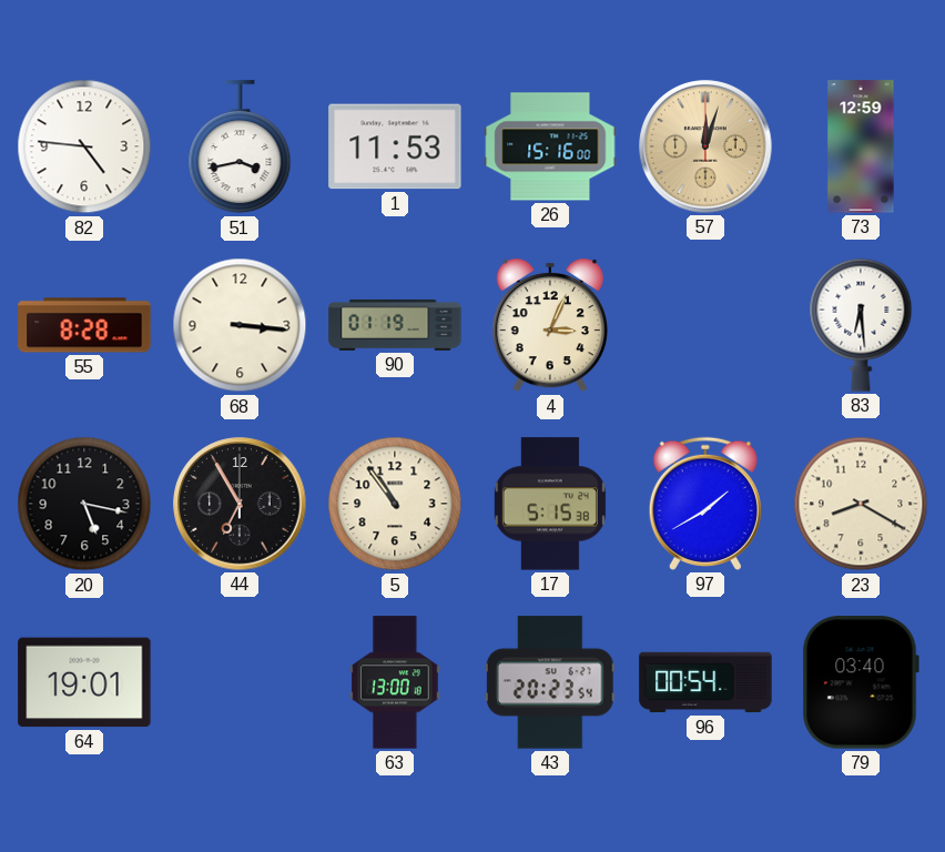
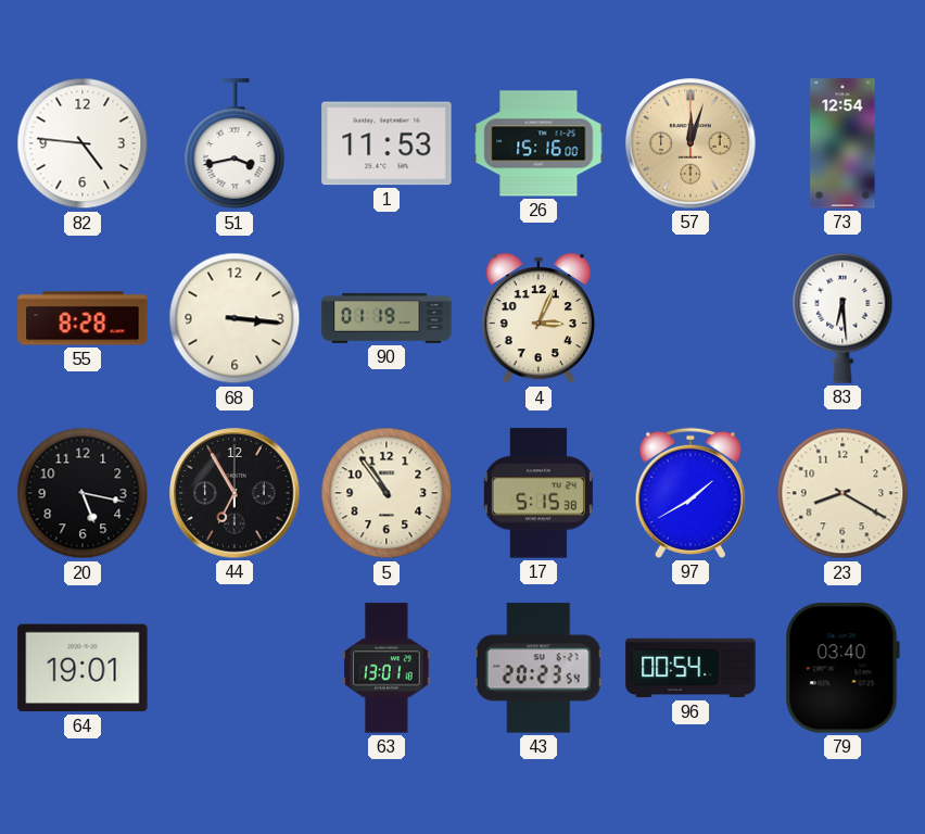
73: 12:59 -> 12:54 (842, 143)
63: 13:00 -> 13:01 (387, 668)
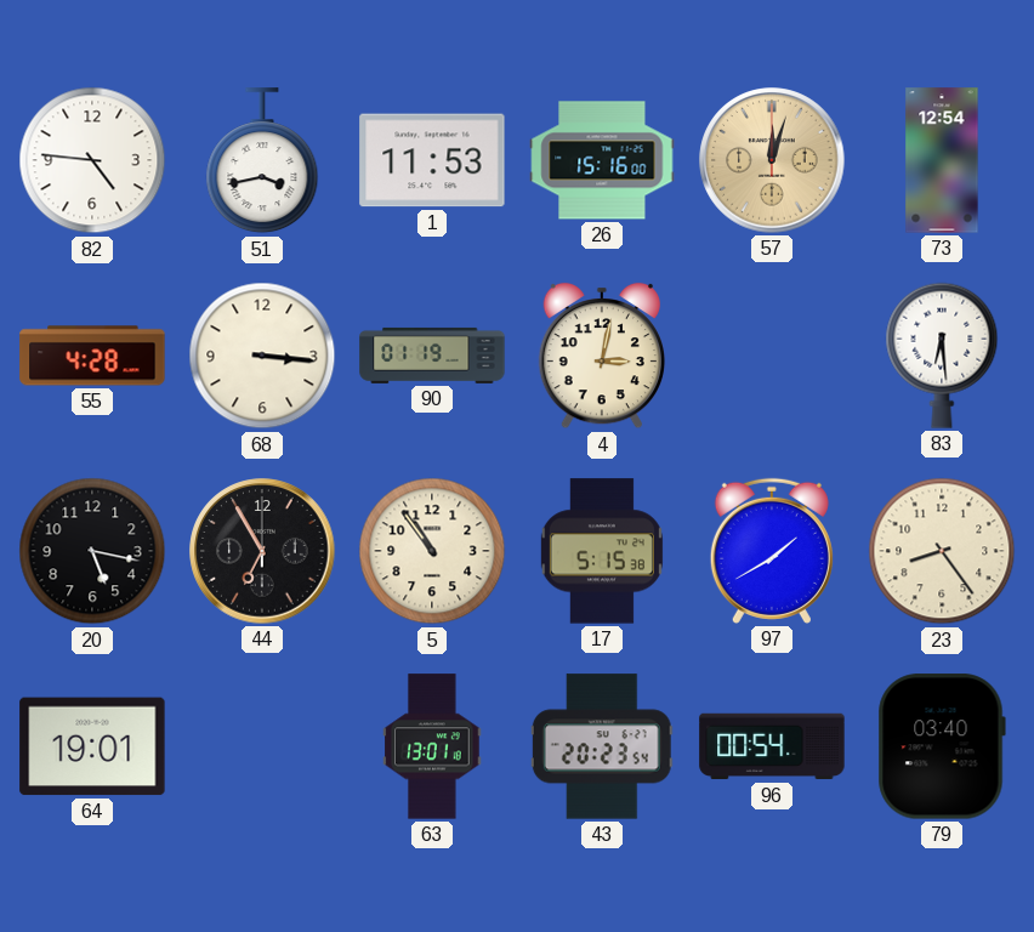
55: 8:28 -> 4:28 (92, 356)
4: 3:04 -> 3:02 (601, 356)
23: 8:20 -> 8:24 (942, 551)
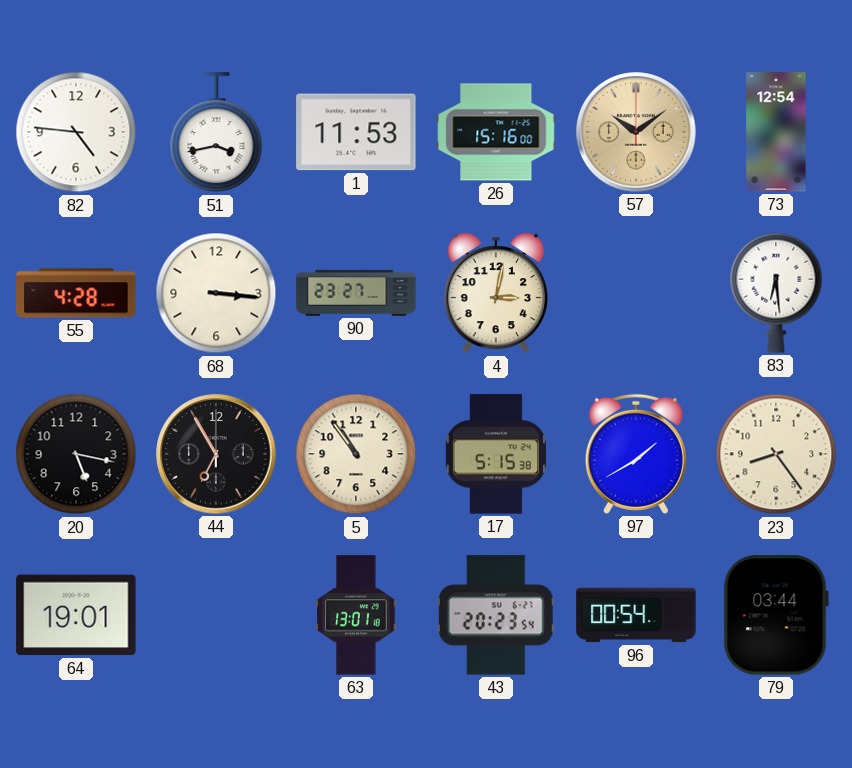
57: 12:03 -> 10:09 (636, 132)
90: 01:19 -> 23:27 (356, 293)
79: 03:40 -> 03:44 (776, 615)
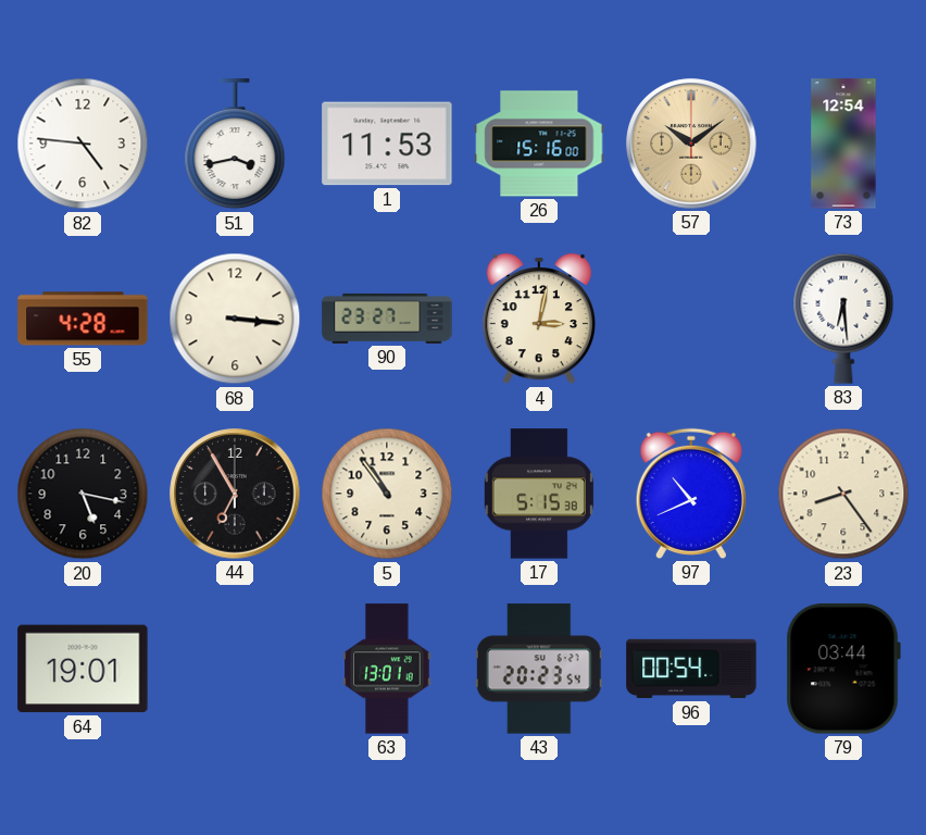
97: 1:40 -> 10:41 (691, 494)
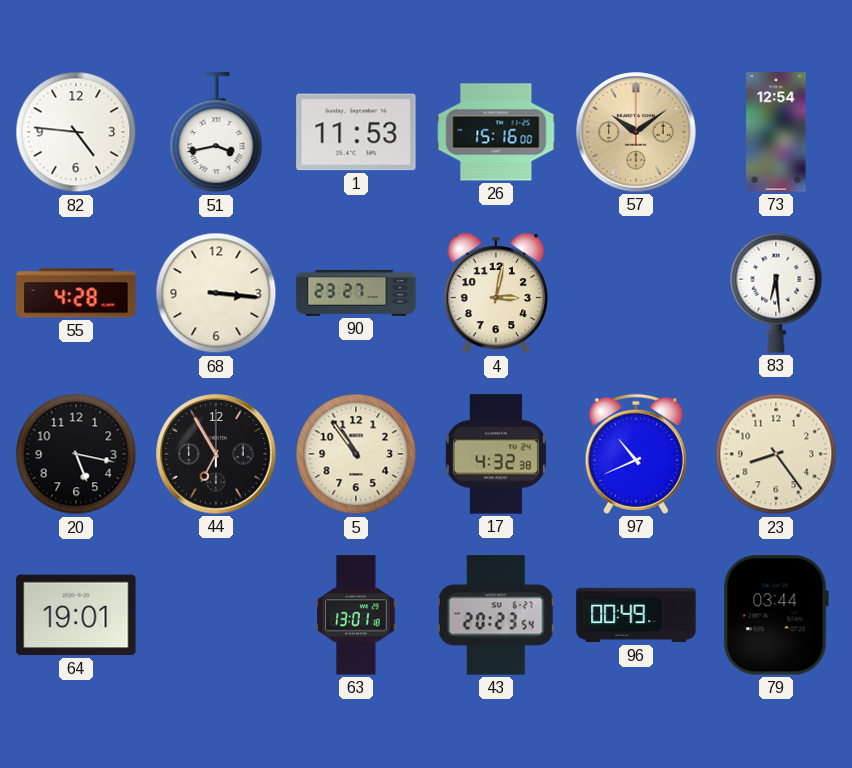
17: 5:15 -> 4:32 (496, 454)
96: 00:54 -> 00:49 (636, 615)
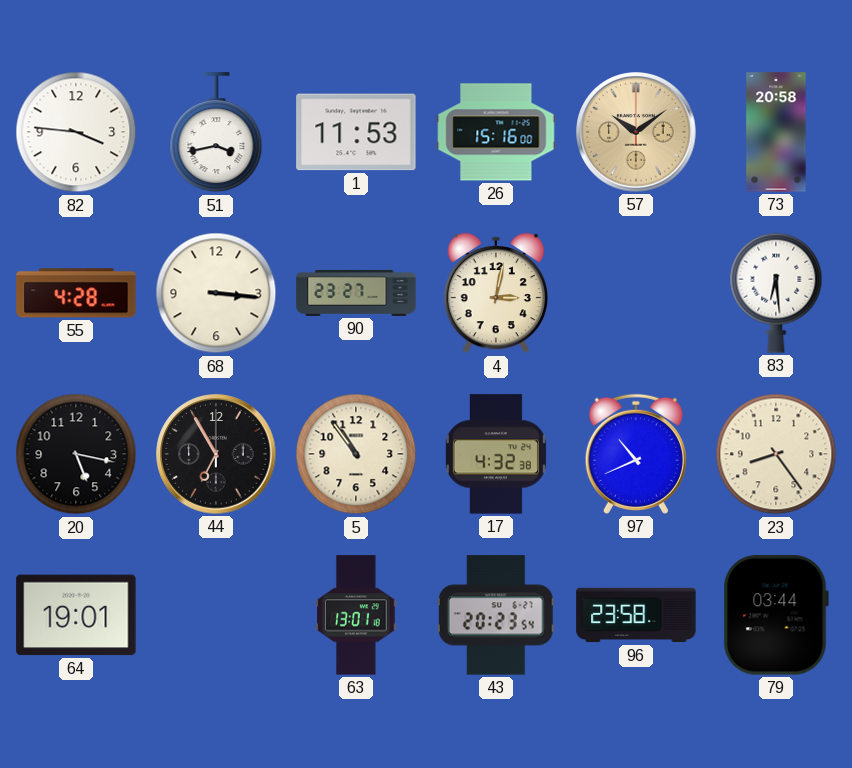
82: 4:46 -> 3:46 (76, 132)
73: 12:54 -> 20:58 (776, 132)
96: 00:49 -> 23:58 (636, 615)
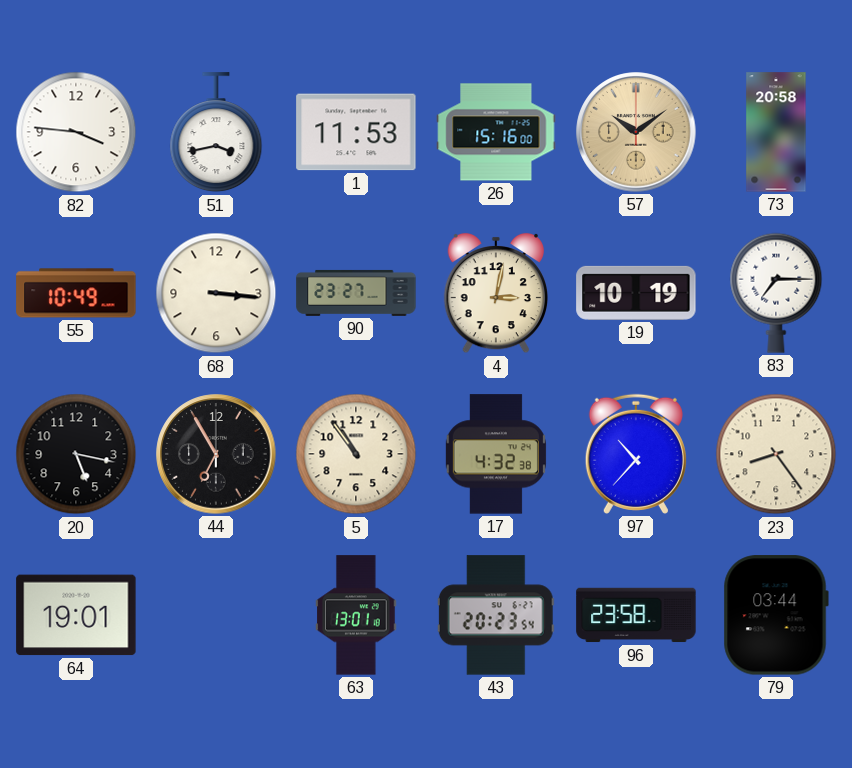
55: 4:28 -> 10:49 (76, 293)
19: none -> 10:19 (636, 293)
83: 6:29 -> 7:15 (776, 293)
97: 10:41 -> 10:37 (636, 454)
